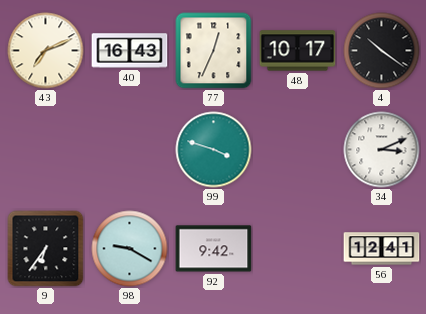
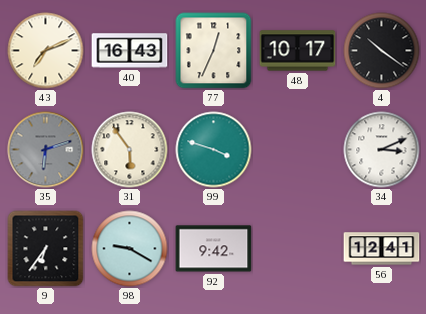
35: none -> 6:12 (46, 150)
31: none -> 5:54 (130, 150)
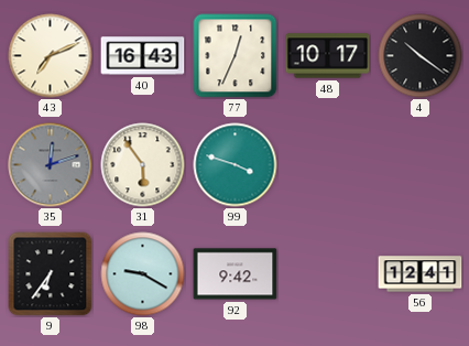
35: 6:12 -> 12:12 (51, 165)
34: 3:11 -> none (382, 150)
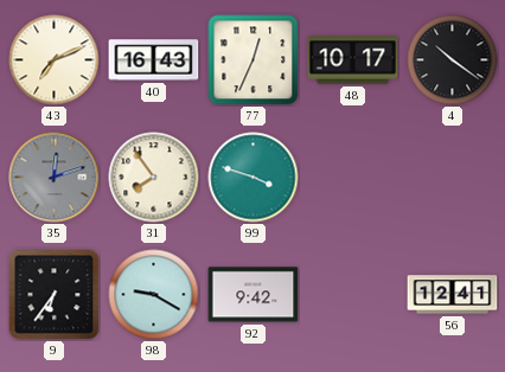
31: 5:54 -> 7:54 (154, 178)
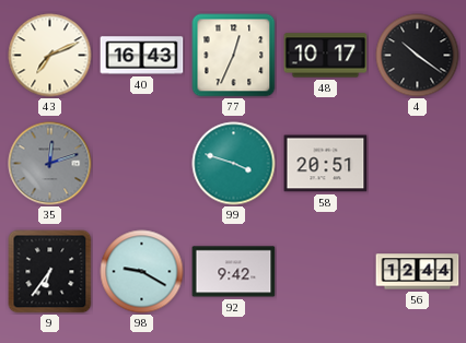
31: 7:54 -> none (154, 178)
58: none -> 20:51 (326, 164)
56: 12:41 -> 12:44 (418, 272)
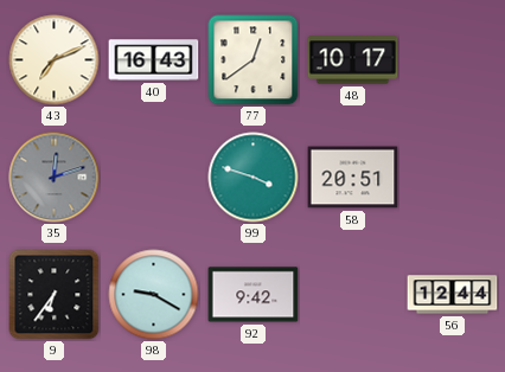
77: 12:34 -> 12:39 (254, 60)
4: 10:21 -> none (418, 56)
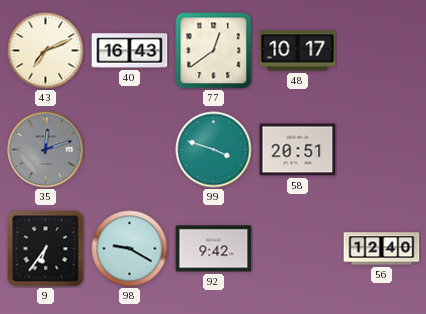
56: 12:44 -> 12:40 (382, 249)
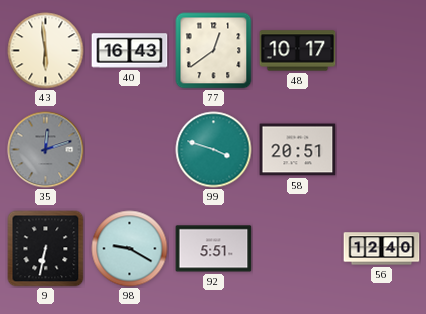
43: 7:11 -> 5:59 (46, 51)
9: 6:36 -> 6:32 (46, 249)
92: 9:42 -> 5:51 (214, 249)
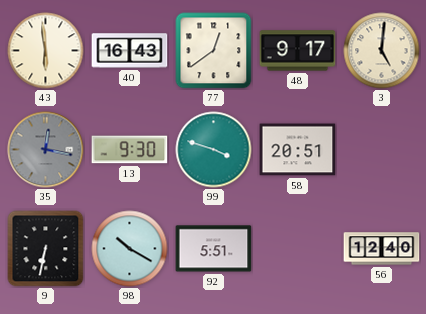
48: 10:17 -> 9:17 (298, 51)
3: none -> 5:01 (382, 51)
35: 12:12 -> 12:17 (46, 150)
13: none -> 9:30 (130, 150)
98: 9:20 -> 10:20 (130, 249)
